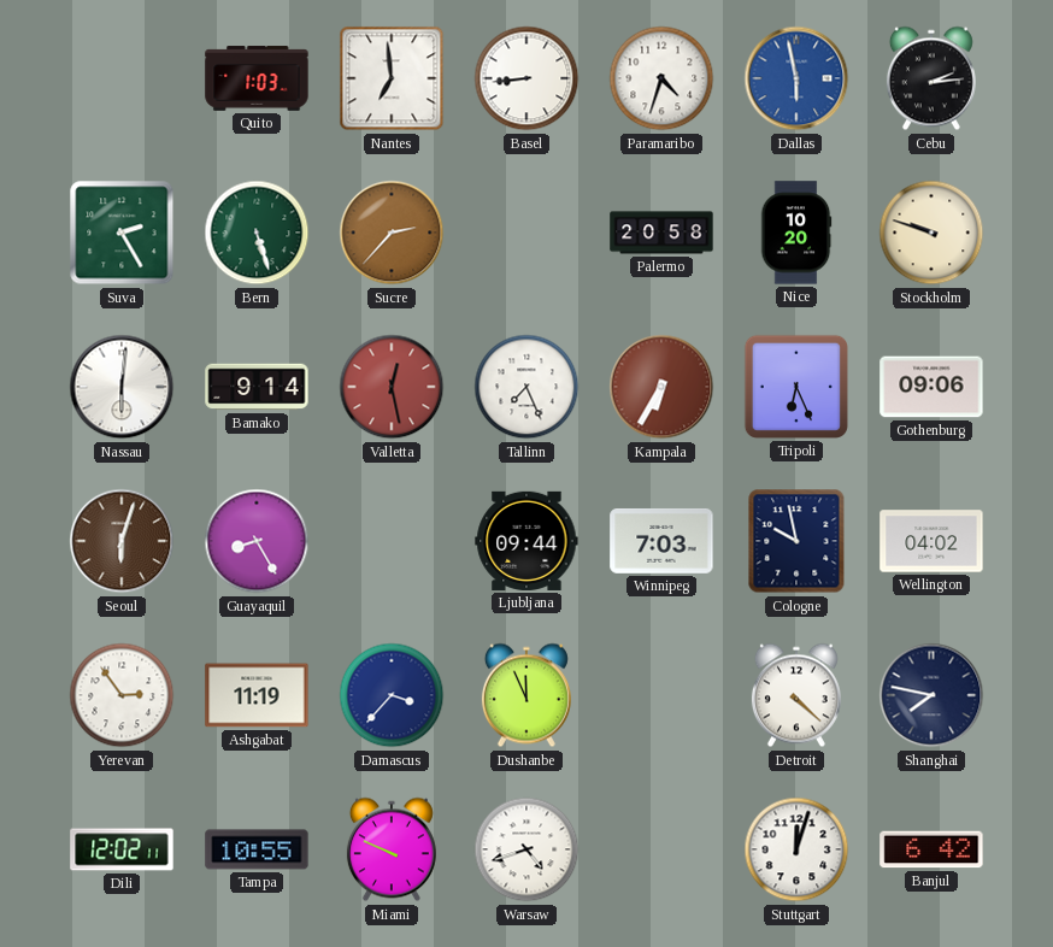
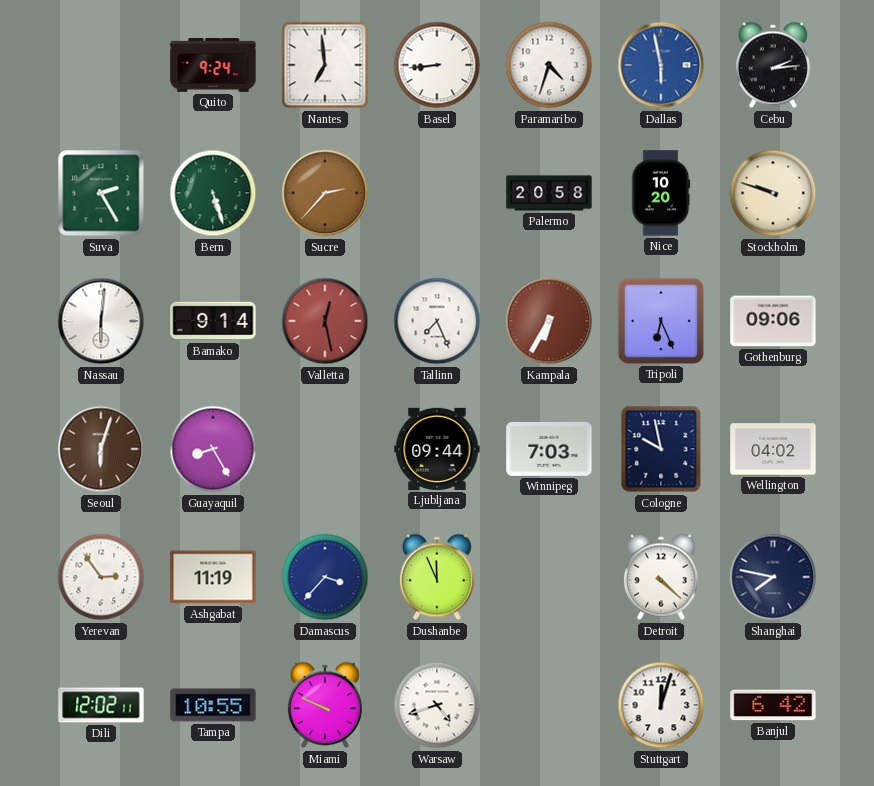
Quito: 1:03 -> 9:24 (213, 65)
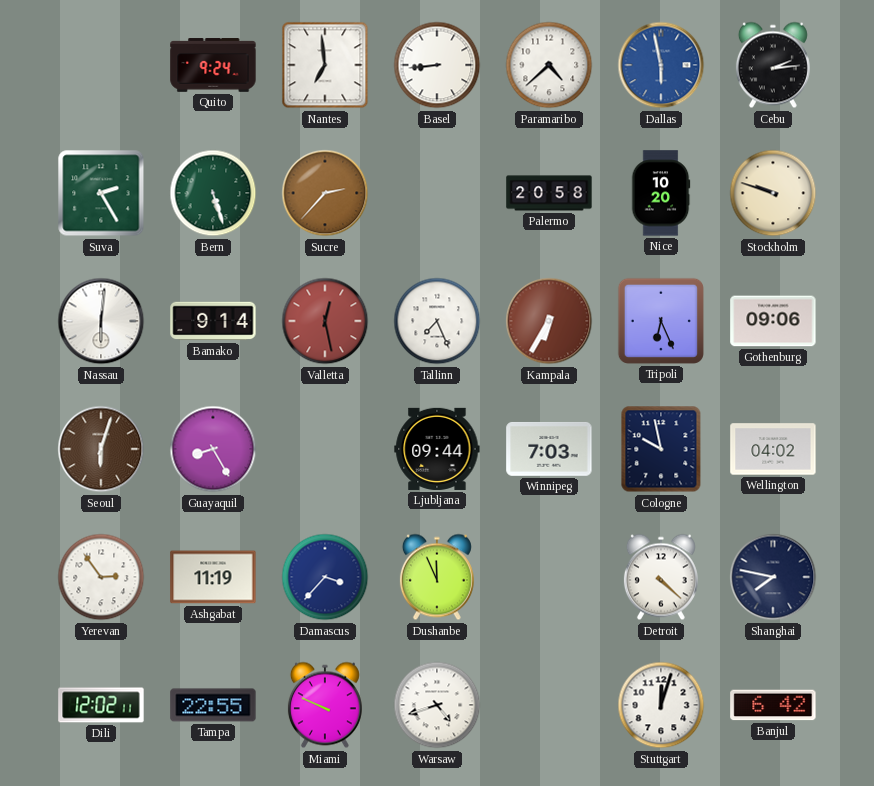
Paramaribo: 4:33 -> 4:38 (549, 65)
Tampa: 10:55 -> 22:55 (213, 705)
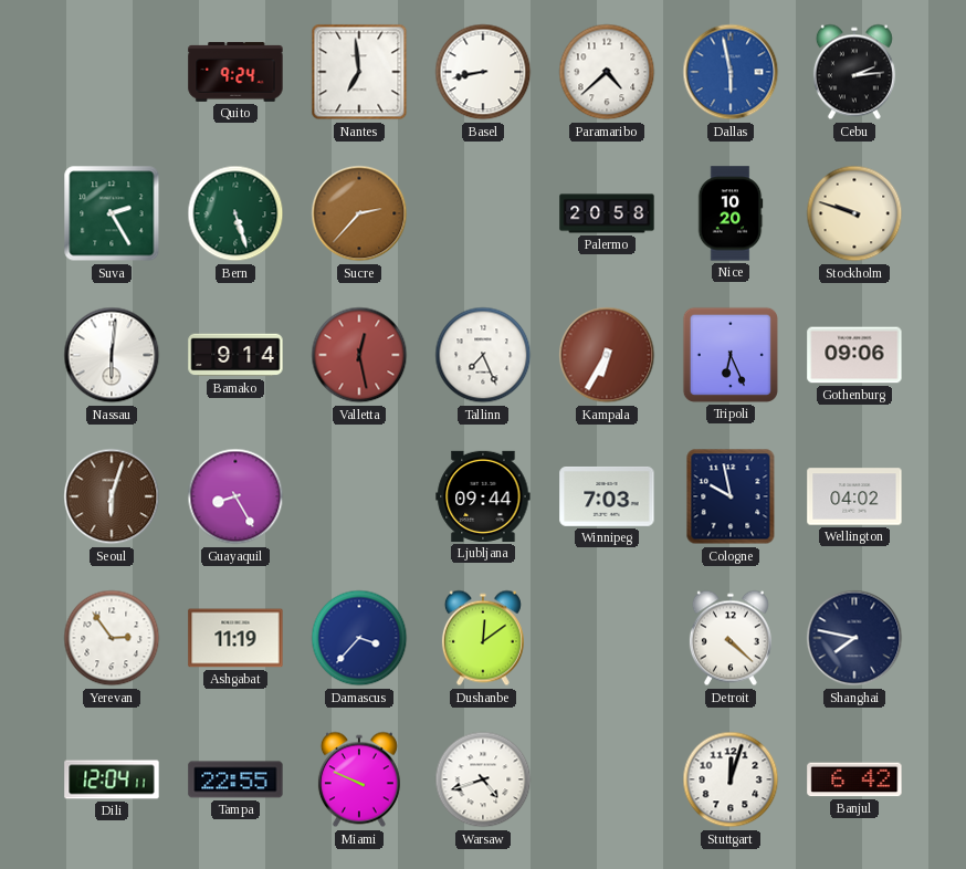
Basel: 8:44 -> 8:43 (483, 72)
Dushanbe: 11:56 -> 12:09 (483, 638)
Dili: 12:02 -> 12:04 (112, 779)
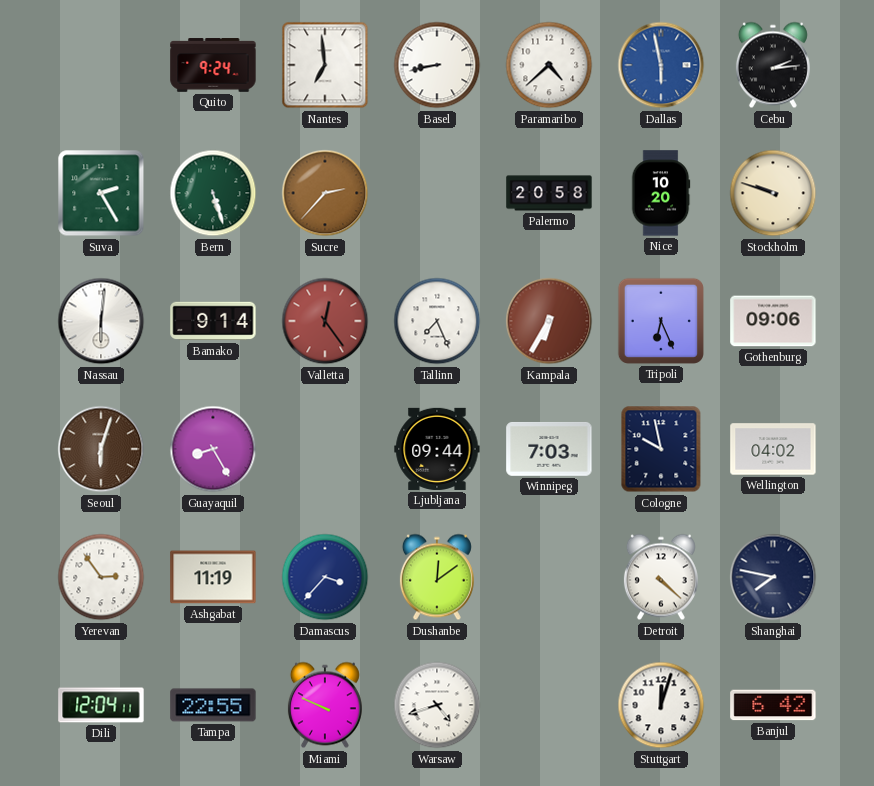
Valletta: 12:28 -> 12:24 (325, 321)
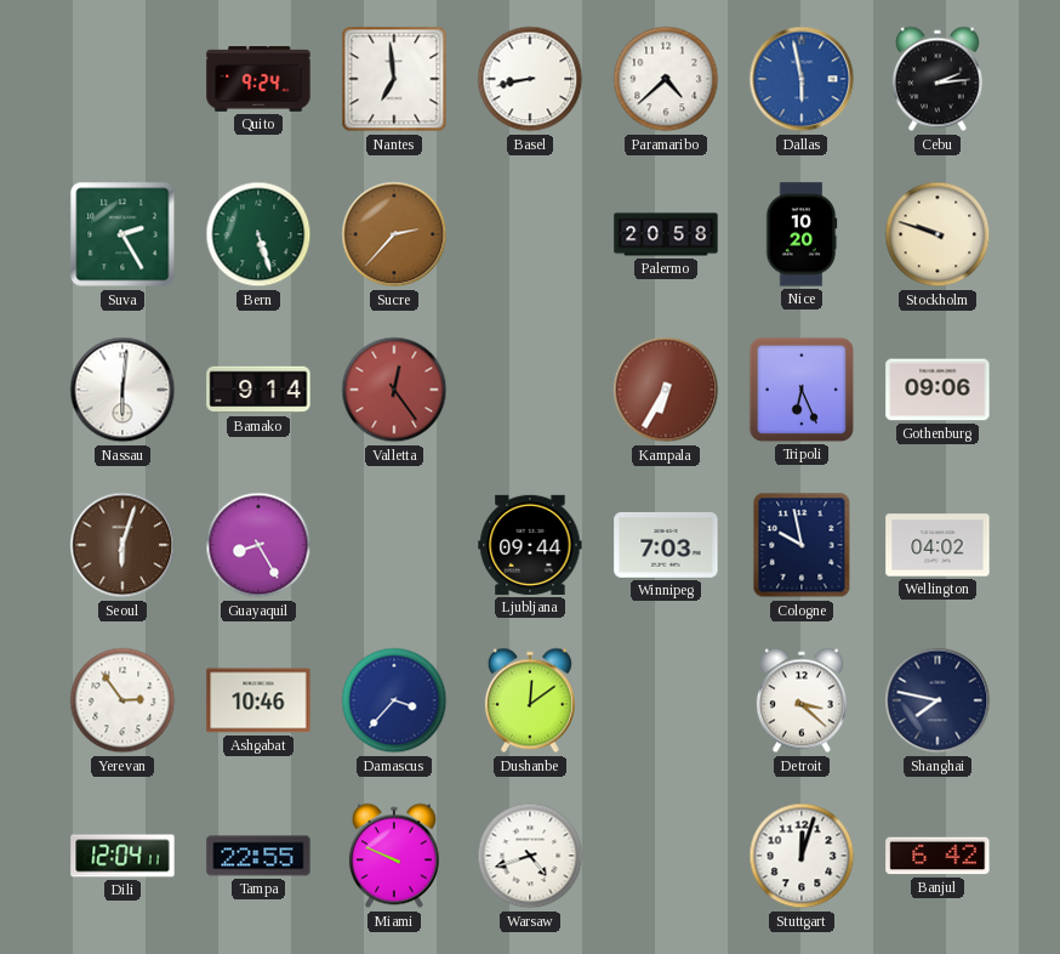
Tallinn: 7:26 -> none (437, 321)
Ashgabat: 11:19 -> 10:46 (258, 700)
Detroit: 4:22 -> 3:22 (802, 700)
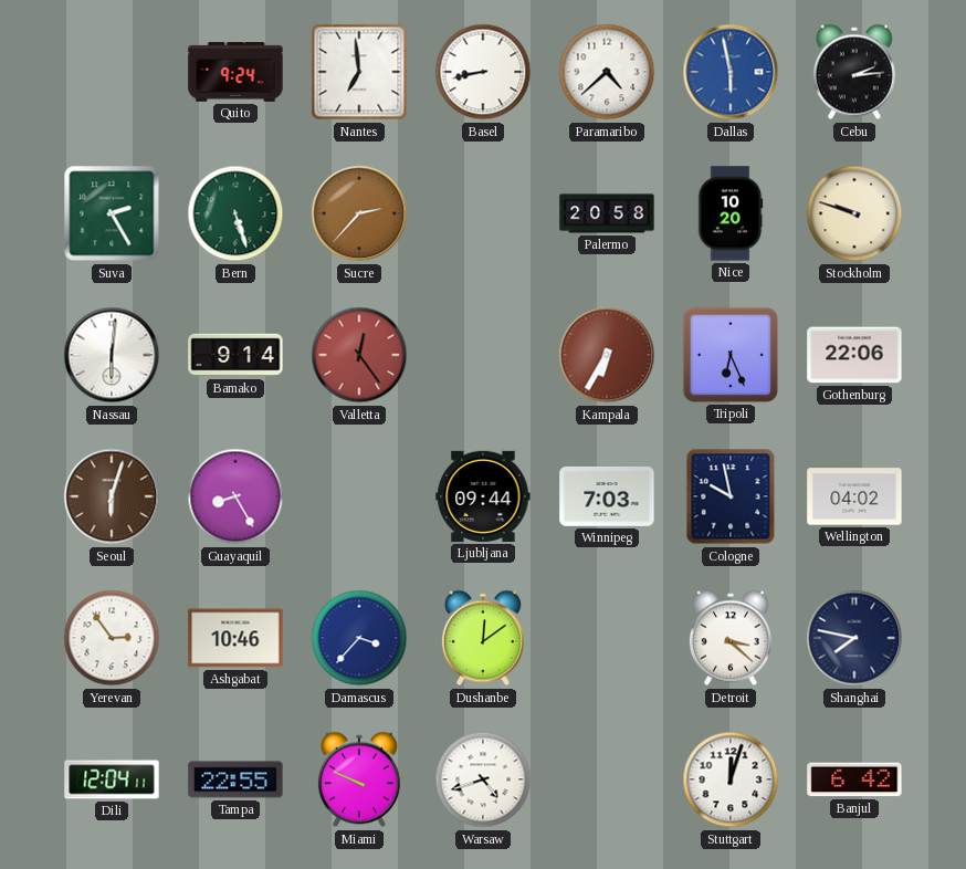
Gothenburg: 09:06 -> 22:06 (854, 355)
